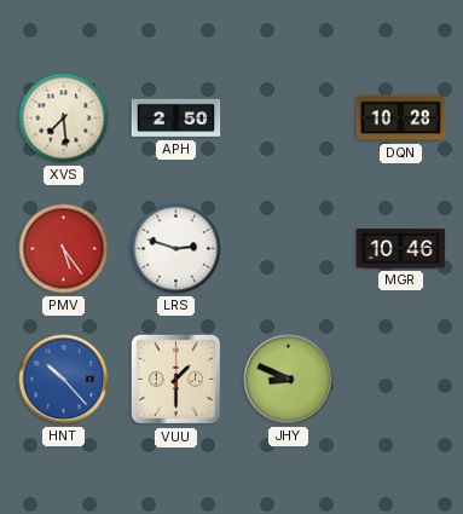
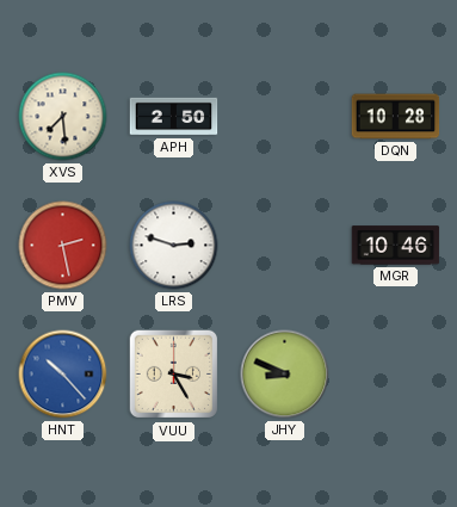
PMV: 5:24 -> 2:28 (63, 246)
VUU: 1:30 -> 3:25 (174, 375)
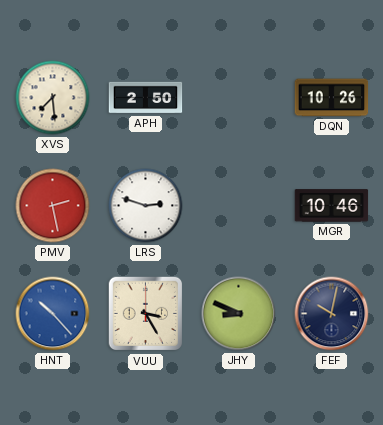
DQN: 10:28 -> 10:26 (332, 98)
FEF: none -> 10:02 (332, 314)
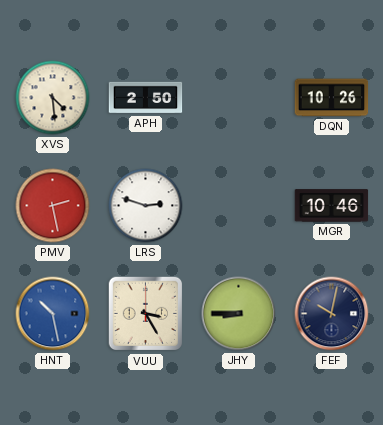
XVS: 7:29 -> 4:29 (53, 98)
HNT: 10:23 -> 10:28 (53, 314)
JHY: 8:49 -> 8:45 (239, 314)
